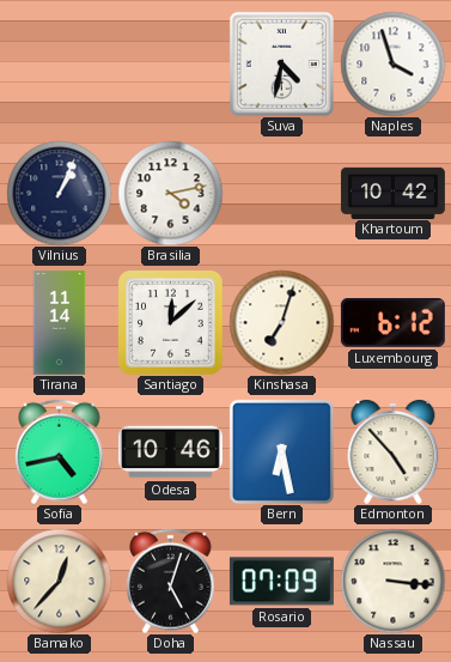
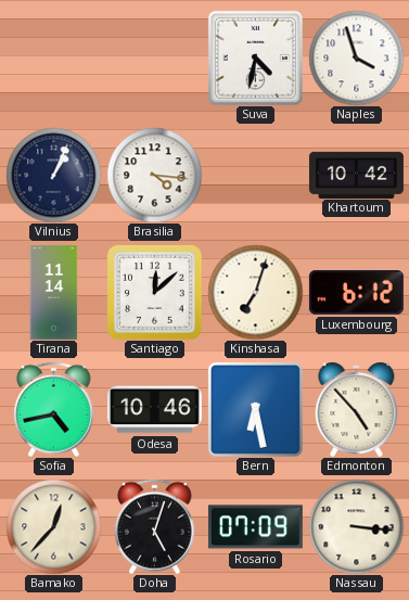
Brasilia: 4:13 -> 4:16 (154, 175)
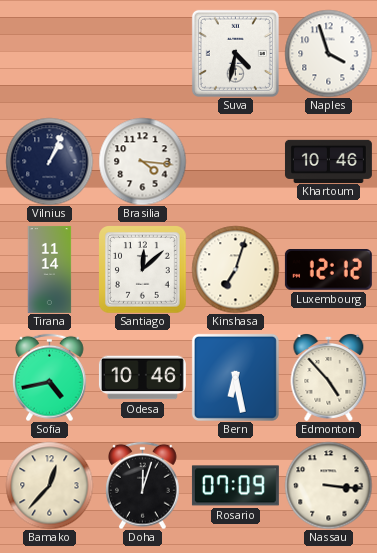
Khartoum: 10:42 -> 10:46 (328, 161)
Luxembourg: 6:12 -> 12:12 (328, 270)
Doha: 5:03 -> 12:03 (143, 485)
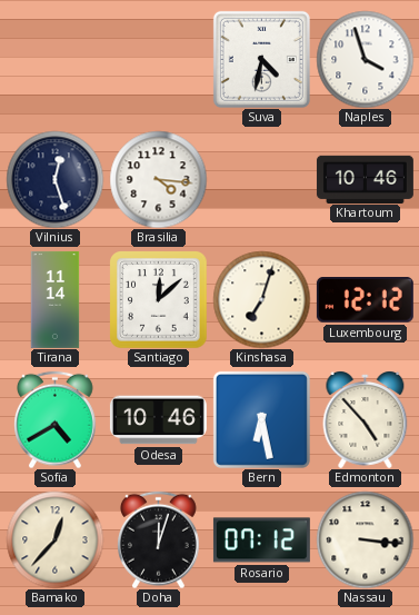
Vilnius: 1:04 -> 12:27 (54, 179)
Sofia: 4:43 -> 4:40 (56, 419)
Rosario: 07:09 -> 07:12 (261, 540)
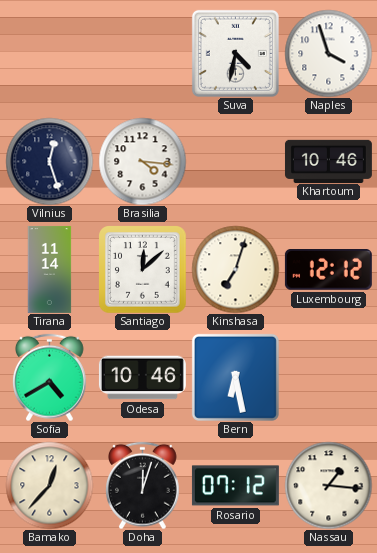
Edmonton: 4:53 -> none (366, 420)
Nassau: 3:16 -> 1:16 (328, 485)
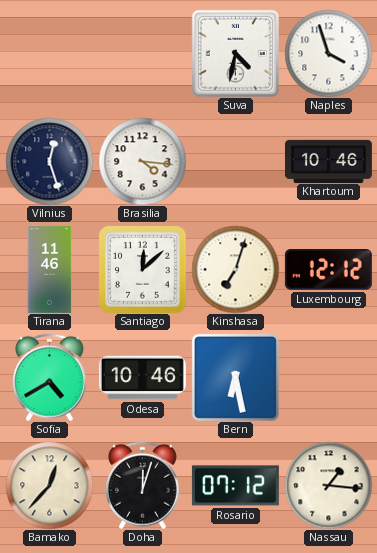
Tirana: 11:14 -> 11:46 (50, 269)
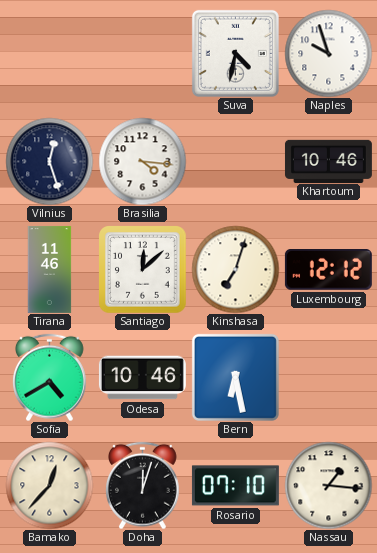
Naples: 3:57 -> 9:57 (328, 53)
Rosario: 07:12 -> 07:10 (235, 486)
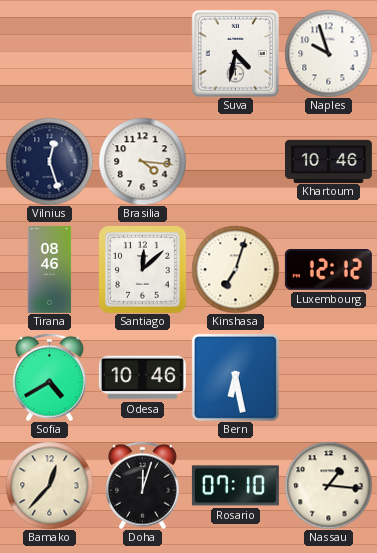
Tirana: 11:46 -> 08:46 (50, 269)
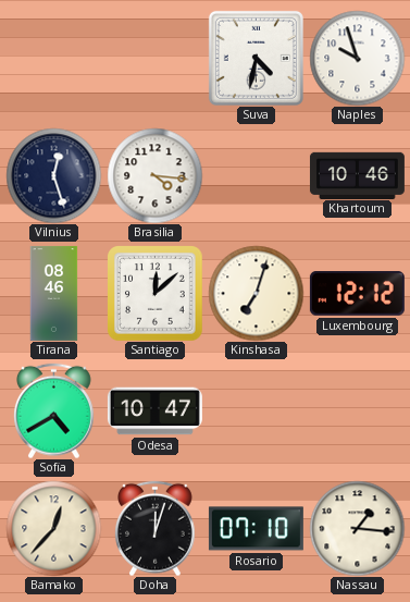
Odesa: 10:46 -> 10:47 (154, 411)
Bern: 6:28 -> none (235, 377)
